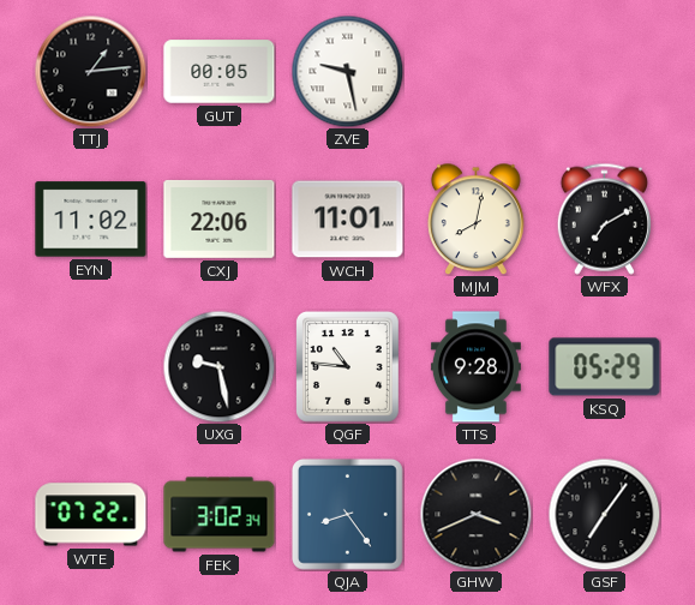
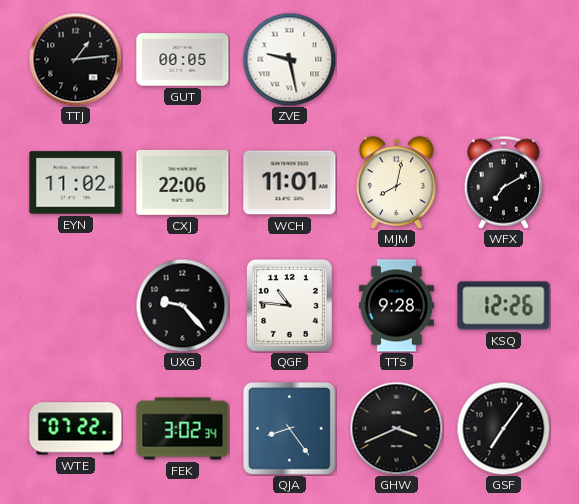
UXG: 9:28 -> 9:23 (182, 305)
KSQ: 05:29 -> 12:26 (504, 306)
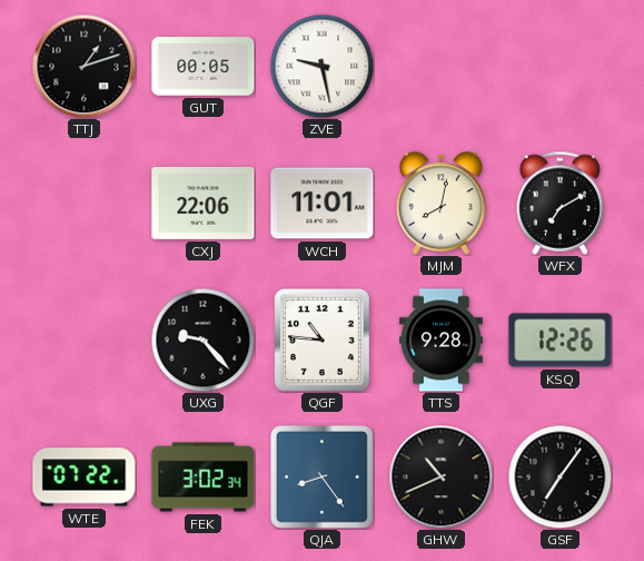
TTJ: 1:14 -> 1:12 (83, 66)
EYN: 11:02 -> none (76, 183)
GHW: 3:41 -> 10:41 (440, 476)
